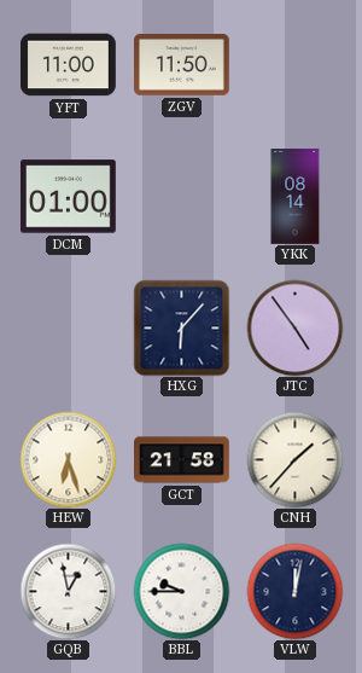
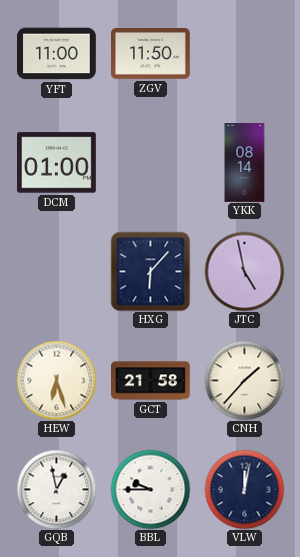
JTC: 4:54 -> 4:58 (244, 271)
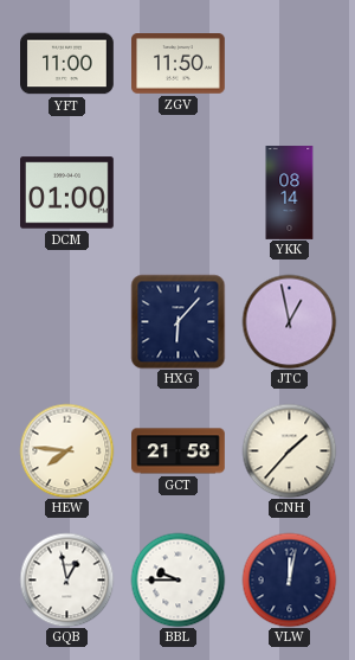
JTC: 4:58 -> 12:58 (289, 321)
HEW: 6:27 -> 7:46 (66, 450)
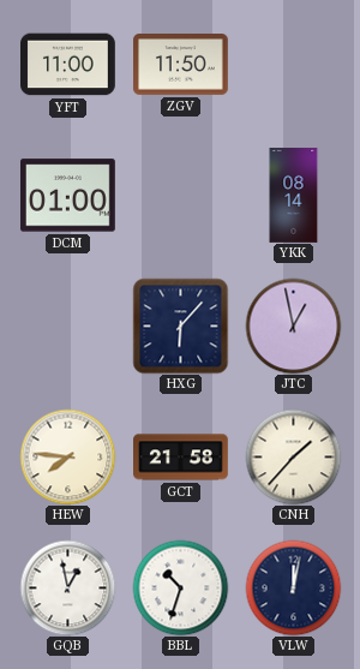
BBL: 9:45 -> 10:33 (180, 587)
